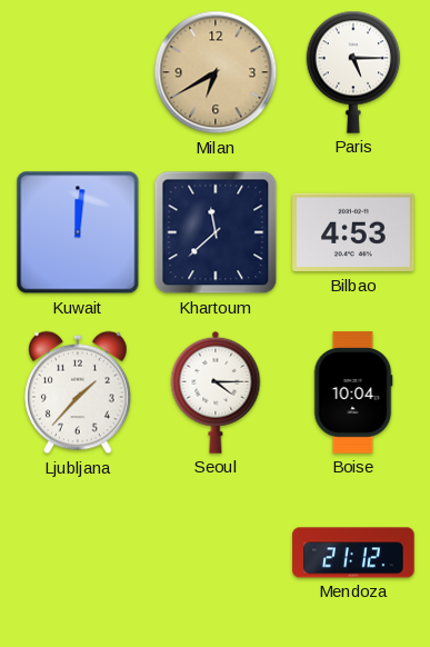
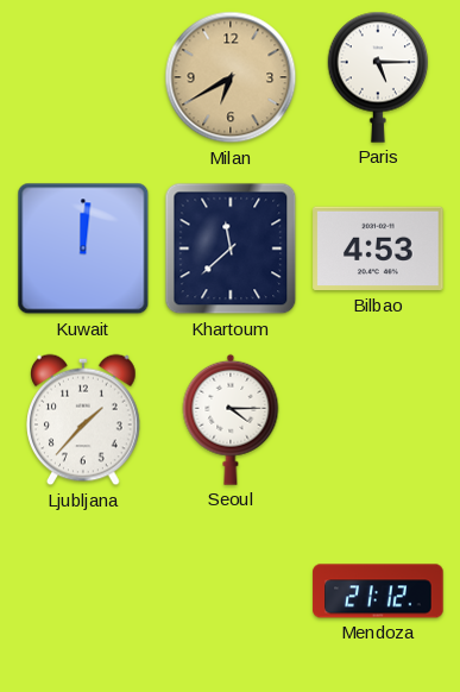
Boise: 10:04 -> none (353, 392)
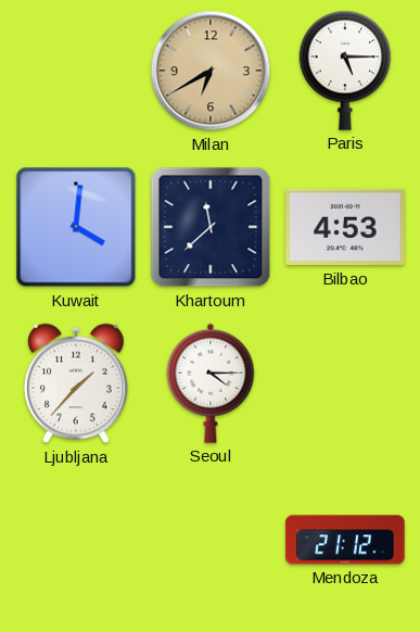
Kuwait: 12:01 -> 4:01 (76, 227)
